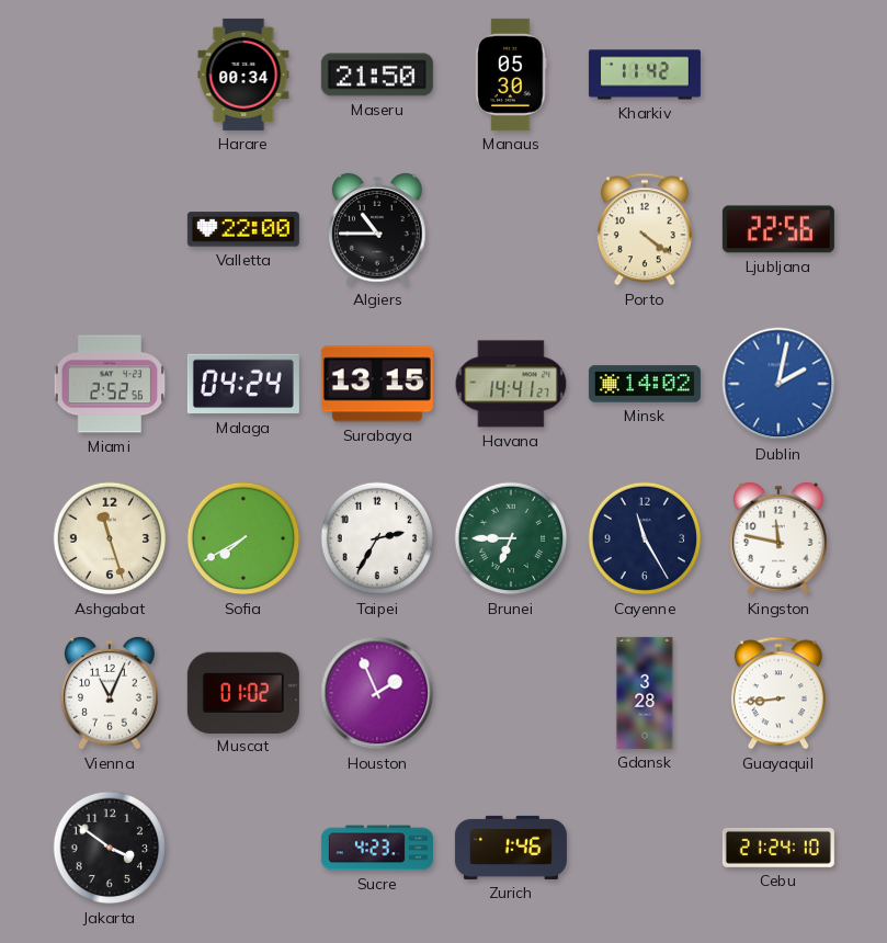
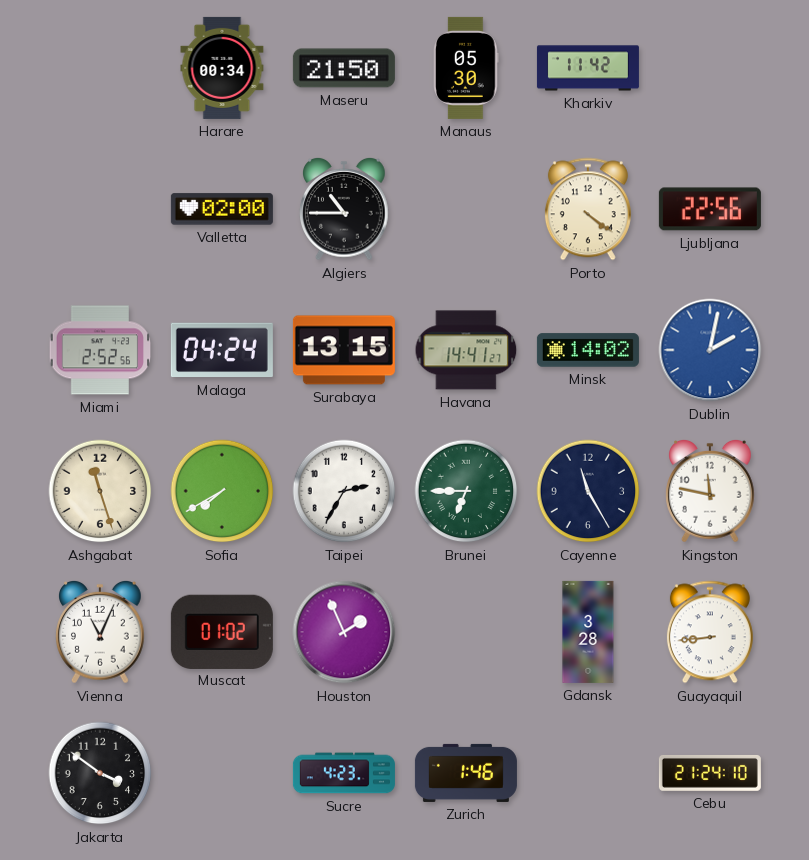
Valletta: 22:00 -> 02:00 (222, 209)
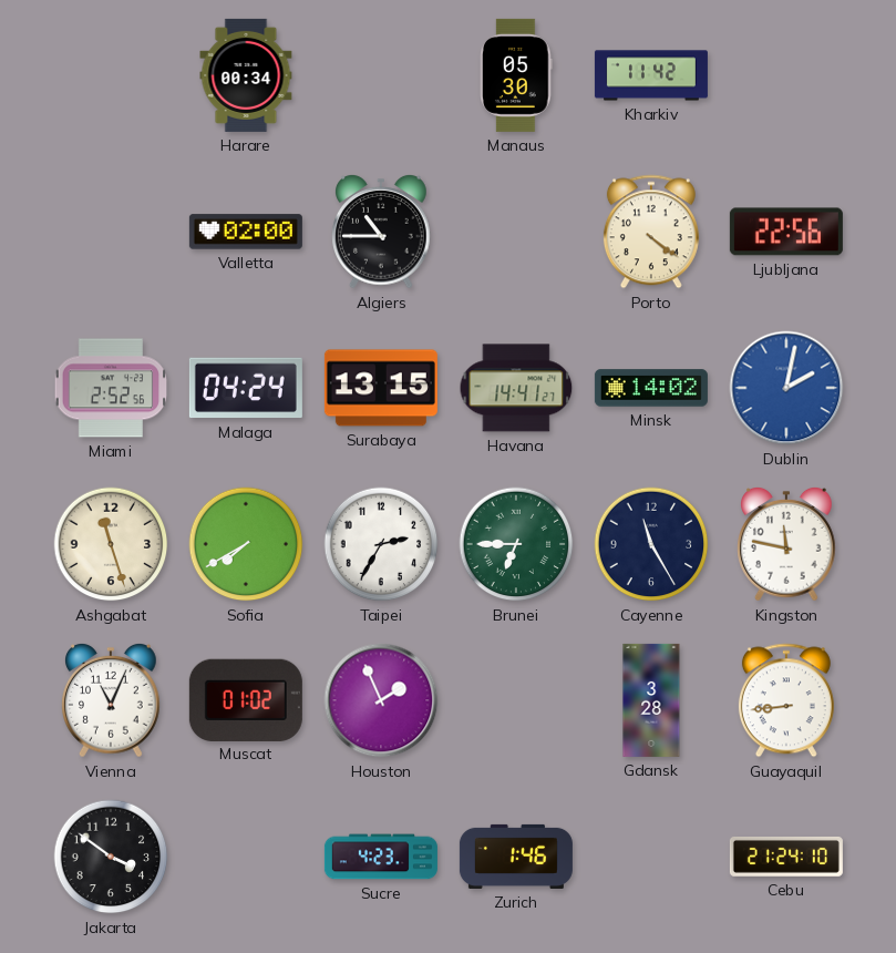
Maseru: 21:50 -> none (344, 68)
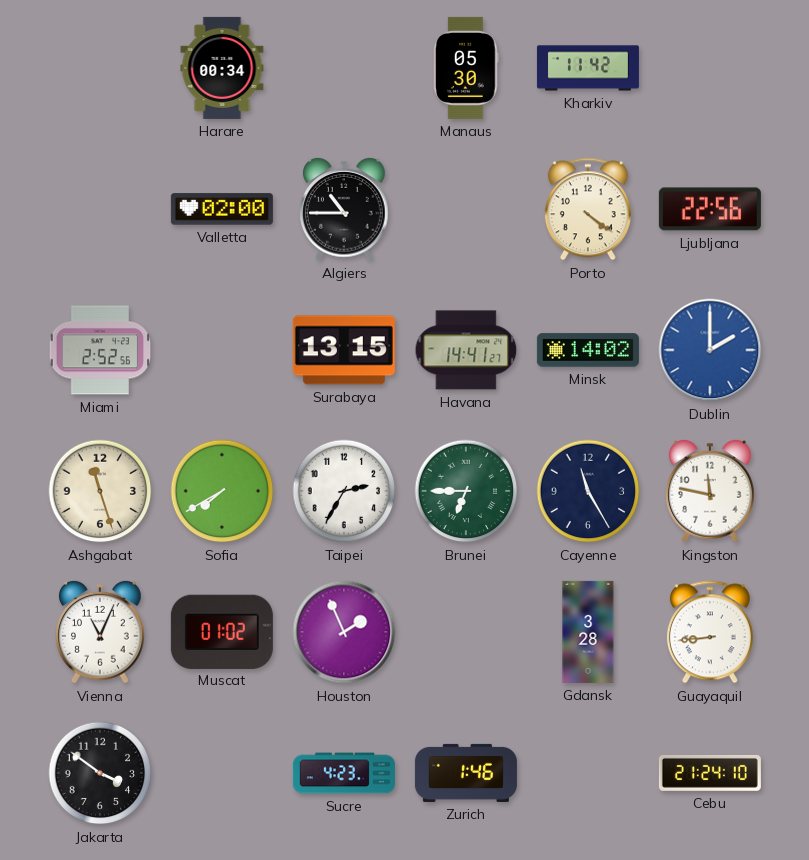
Malaga: 04:24 -> none (246, 388)
Dublin: 2:02 -> 2:00 (710, 350)
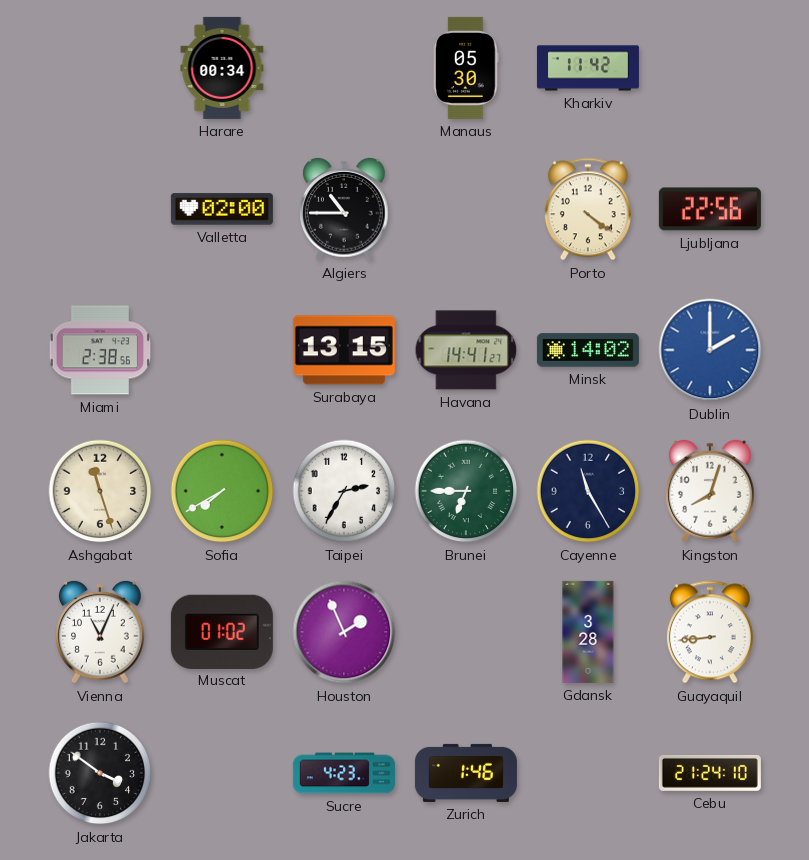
Miami: 2:52 -> 2:38 (100, 350)
Kingston: 11:47 -> 8:03 (710, 492)
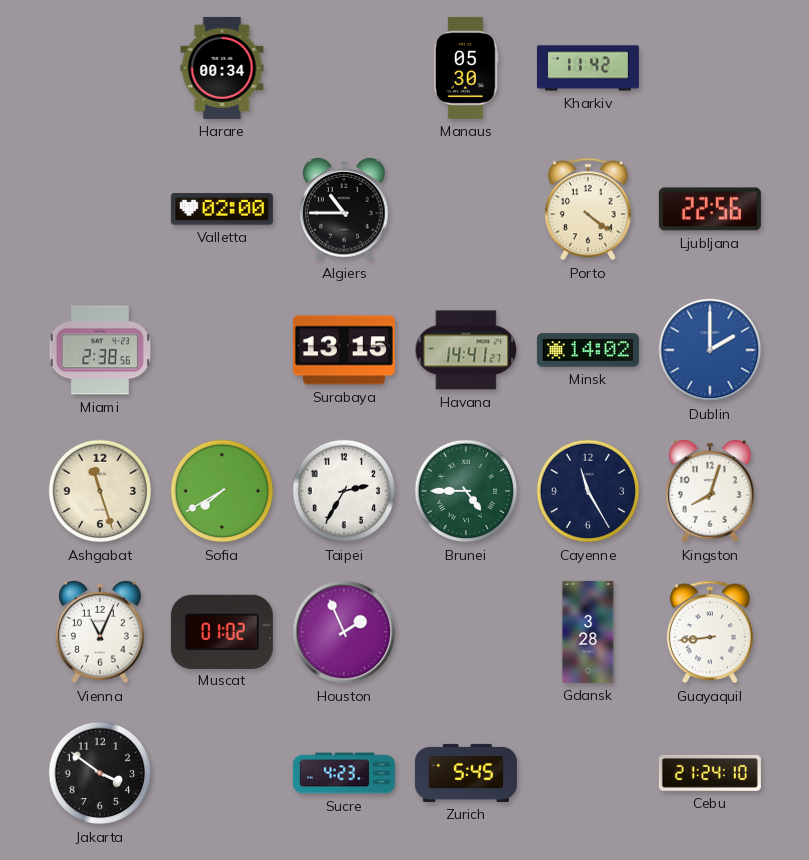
Brunei: 6:45 -> 4:45 (466, 491)
Zurich: 1:46 -> 5:45 (466, 773)
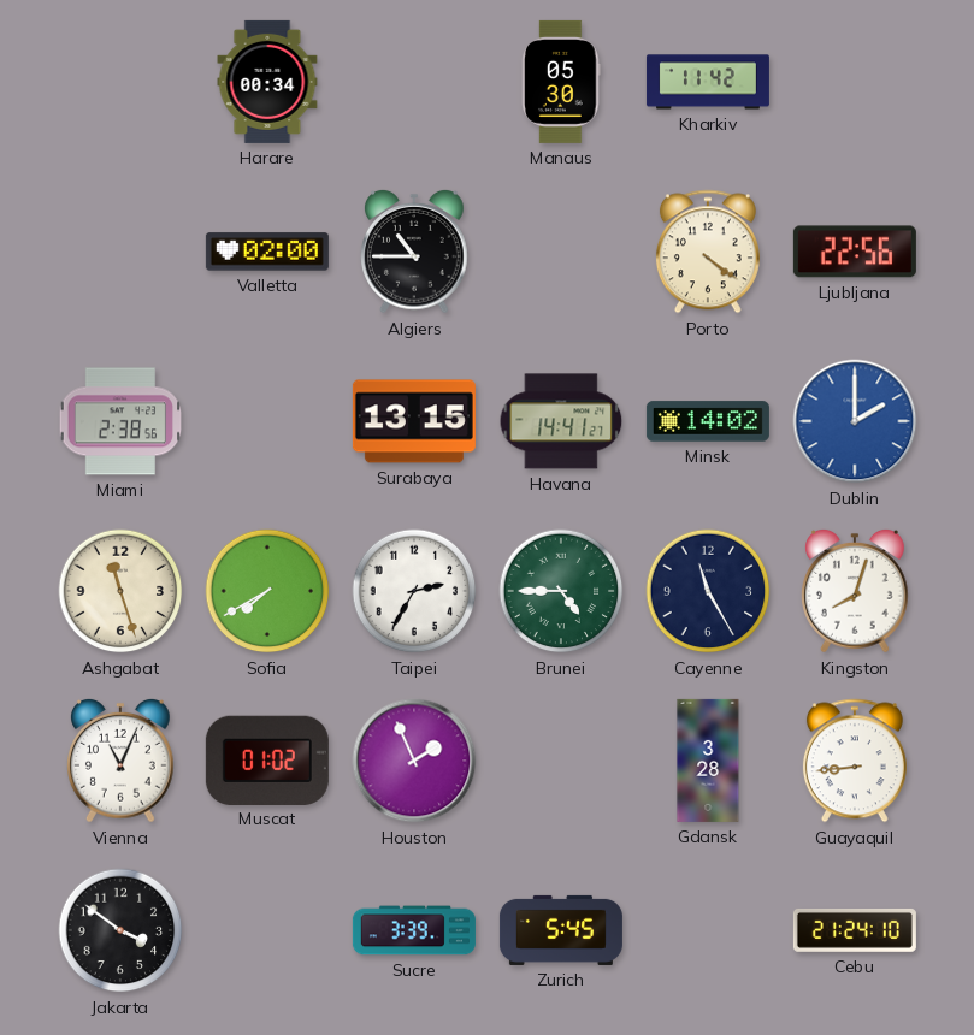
Sucre: 4:23 -> 3:39 (414, 930)
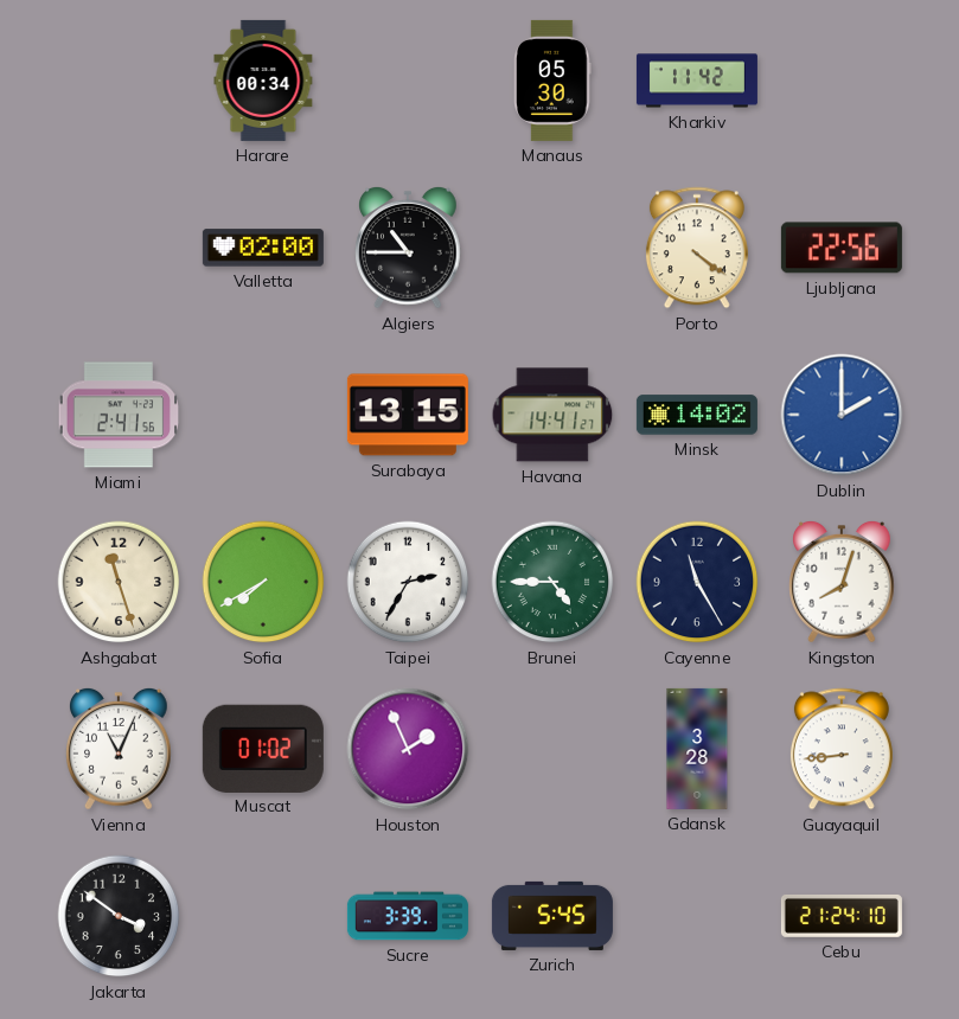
Miami: 2:38 -> 2:41 (119, 415)
